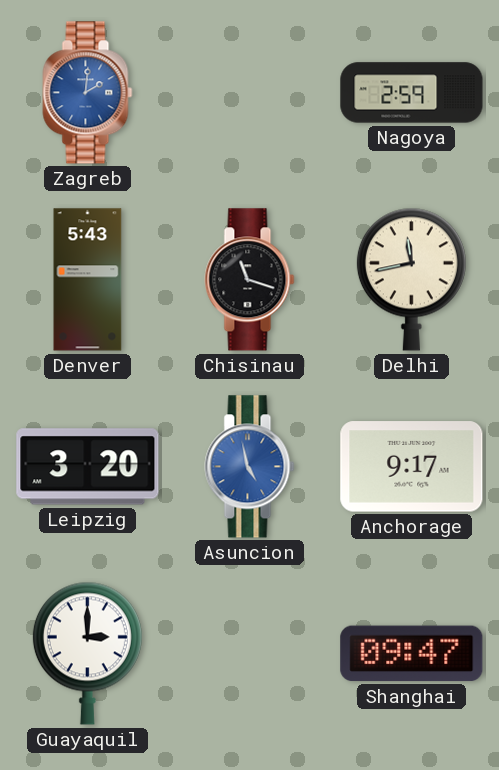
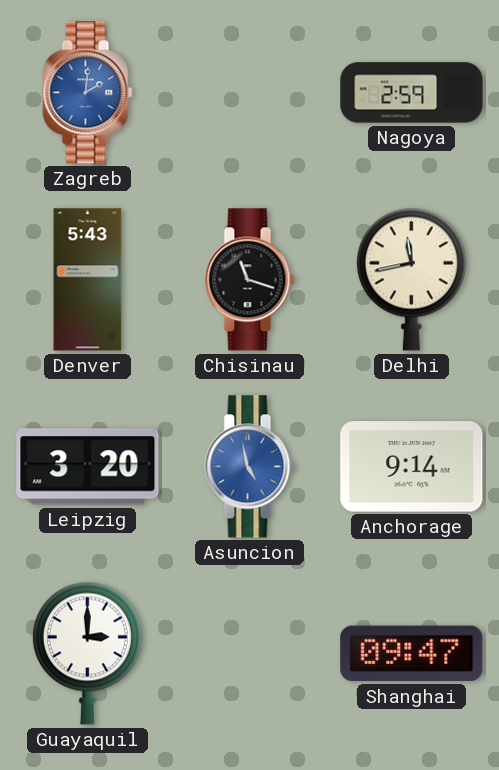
Anchorage: 9:17 -> 9:14 (412, 467)
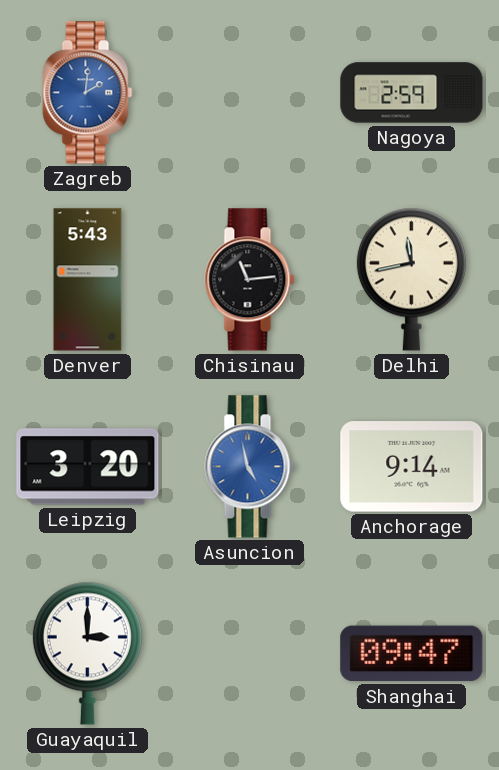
Chisinau: 11:18 -> 11:14 (250, 280)
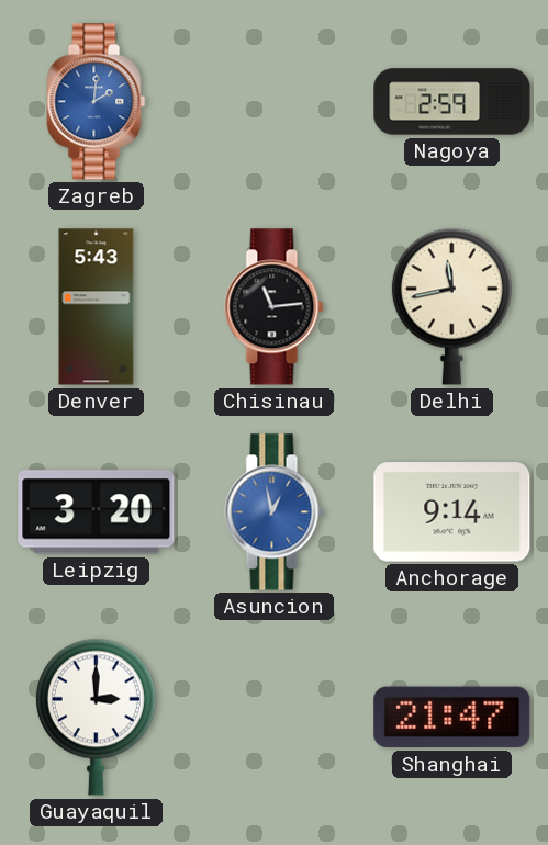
Asuncion: 4:58 -> 12:58 (275, 512)
Shanghai: 09:47 -> 21:47 (452, 718)
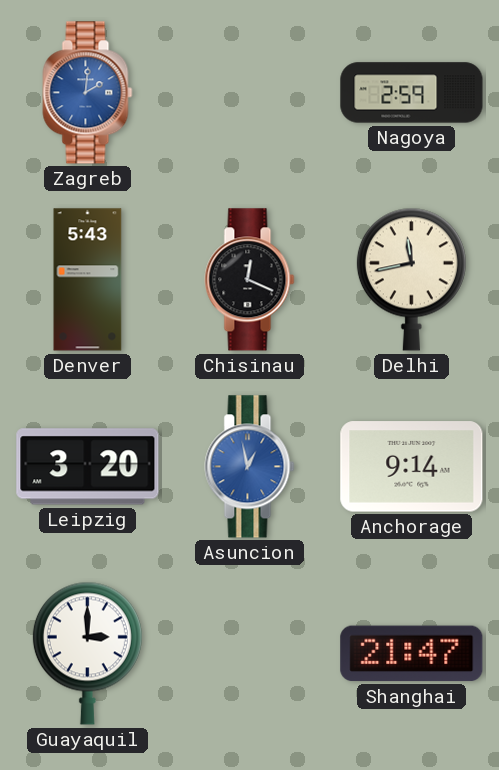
Chisinau: 11:14 -> 12:19 (250, 280)
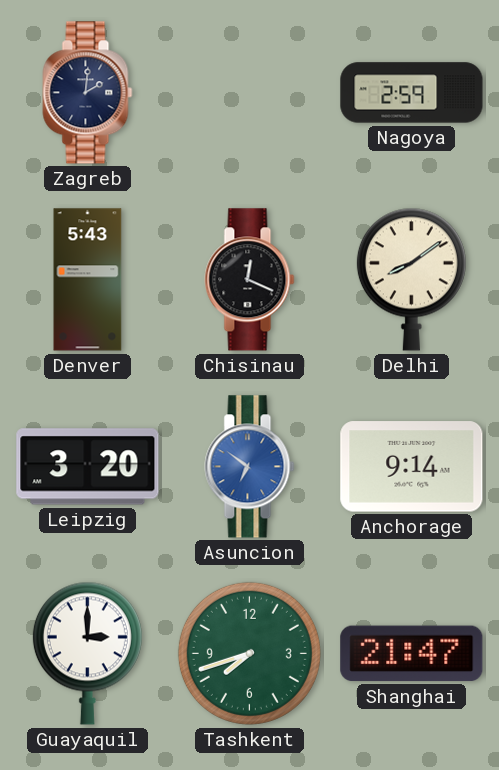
Zagreb dial: blue -> navy (88, 93)
Delhi: 11:43 -> 8:09 (411, 279)
Asuncion: 12:58 -> 6:51 (250, 467)
Tashkent: none -> 7:42 (249, 653)
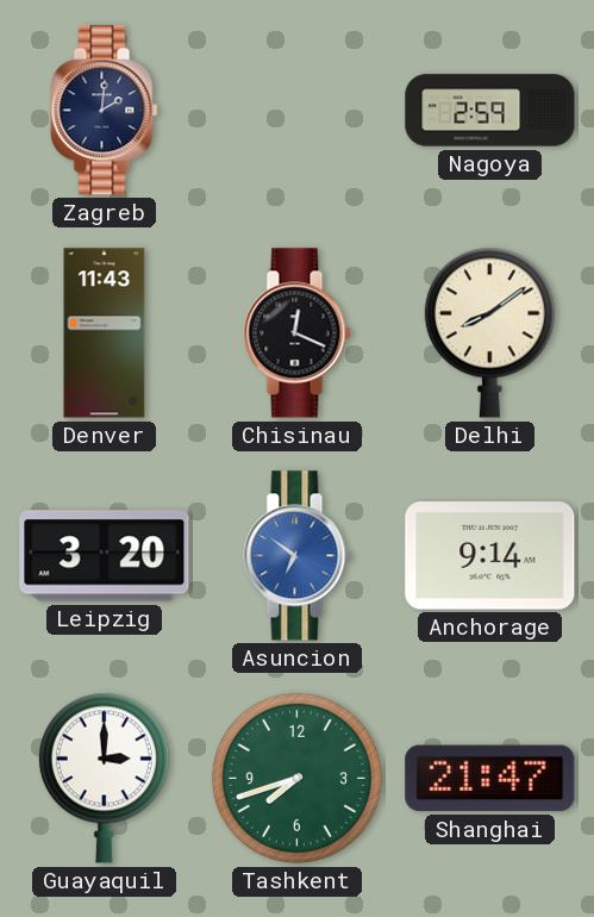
Denver: 5:43 -> 11:43 (105, 333)
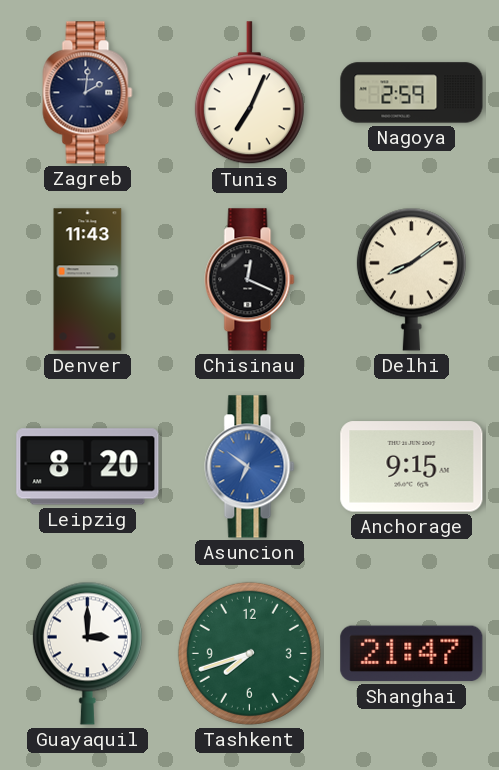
Tunis: none -> 7:04 (249, 93)
Leipzig: 3:20 -> 8:20 (88, 467)
Anchorage: 9:14 -> 9:15 (412, 467)
